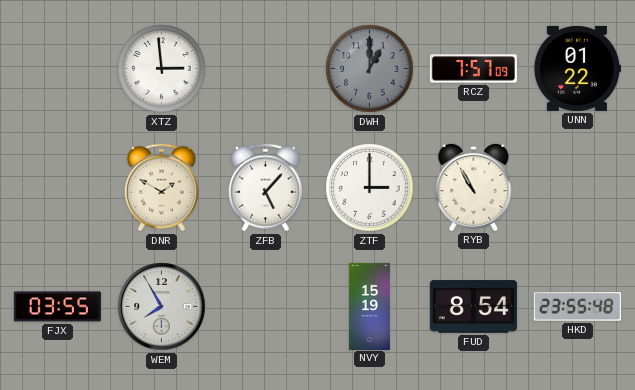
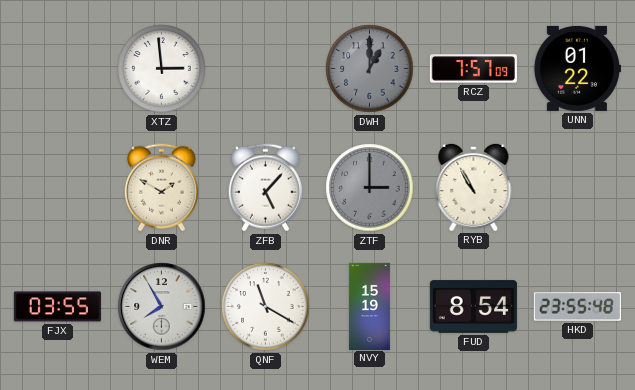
ZTF dial: white -> grey (370, 188)
QNF: none -> 11:20 (266, 307)
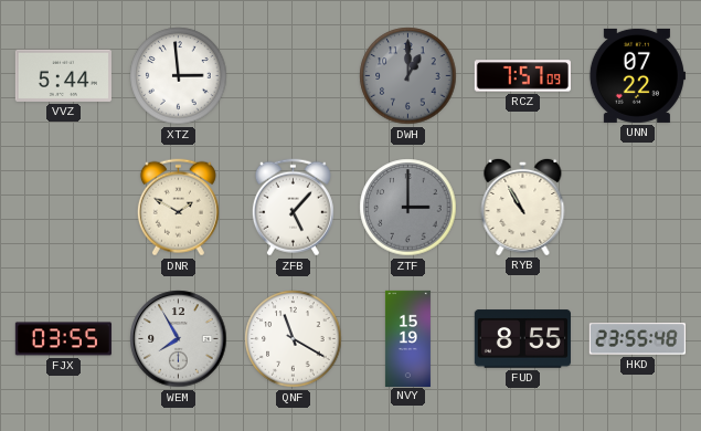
VVZ: none -> 5:44 (63, 75)
UNN: 01:22 -> 07:22 (637, 75)
FUD: 8:54 -> 8:55 (522, 339)
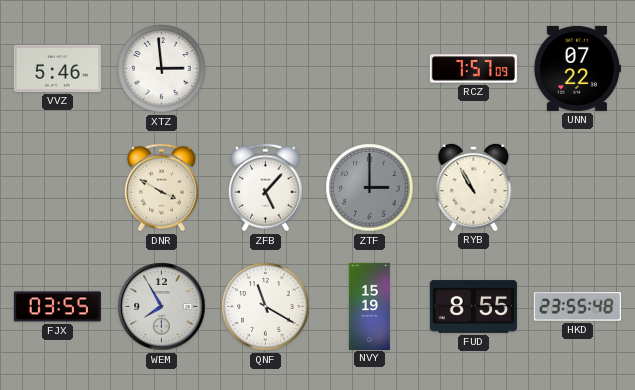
VVZ: 5:44 -> 5:46 (57, 68)
DWH: 1:00 -> none (408, 76)
DNR: 1:50 -> 3:50 (161, 188)
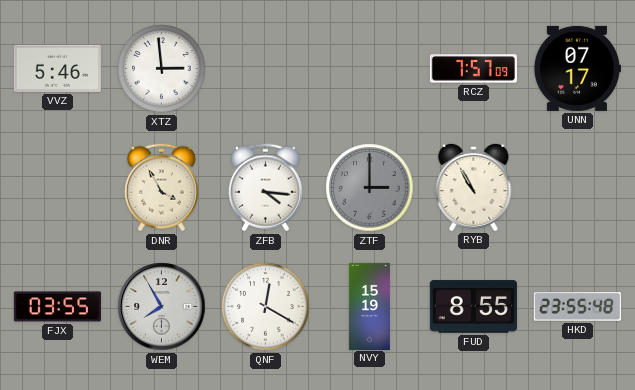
UNN: 07:22 -> 07:17 (577, 68)
DNR: 3:50 -> 3:55 (161, 188)
ZFB: 5:07 -> 4:16 (265, 188)
QNF: 11:20 -> 12:20 (266, 307)
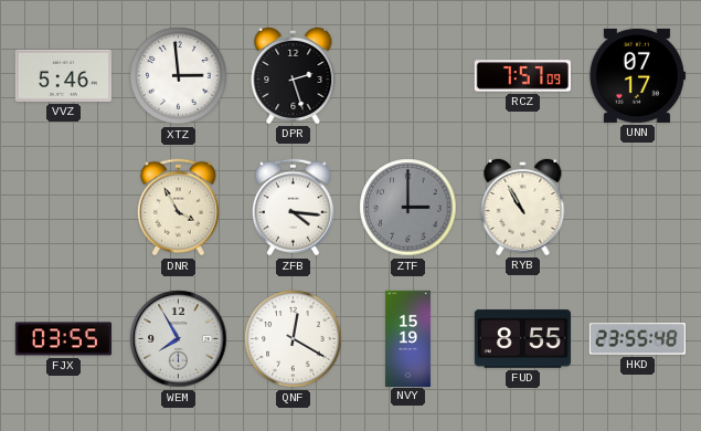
DPR: none -> 2:27 (294, 75)
